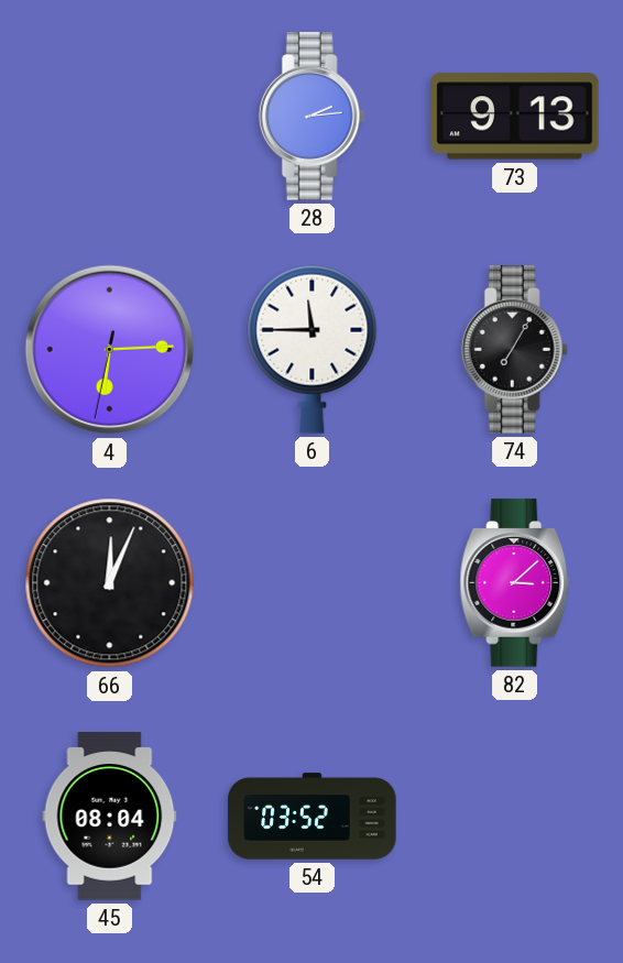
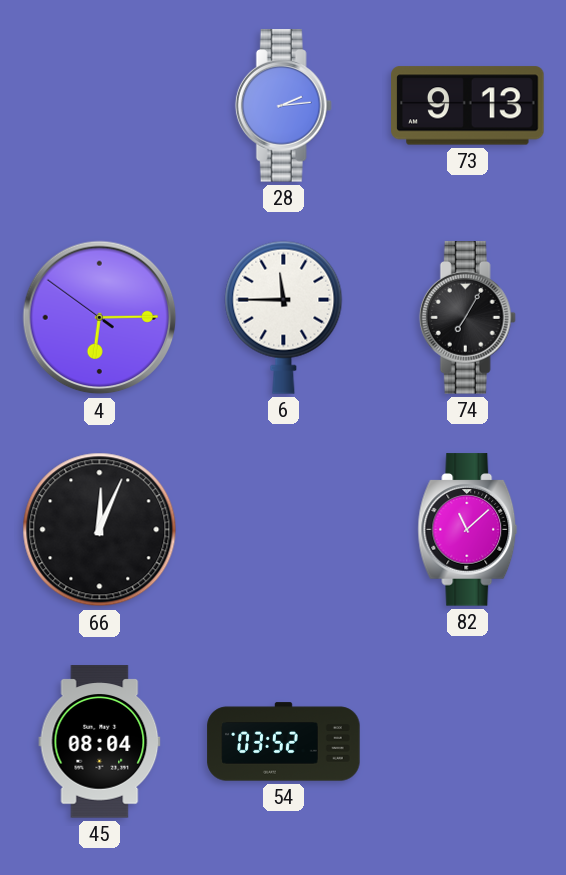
4: 6:14:32 -> 6:14:51 (100, 318)
82: 3:08 -> 11:08 (468, 530)
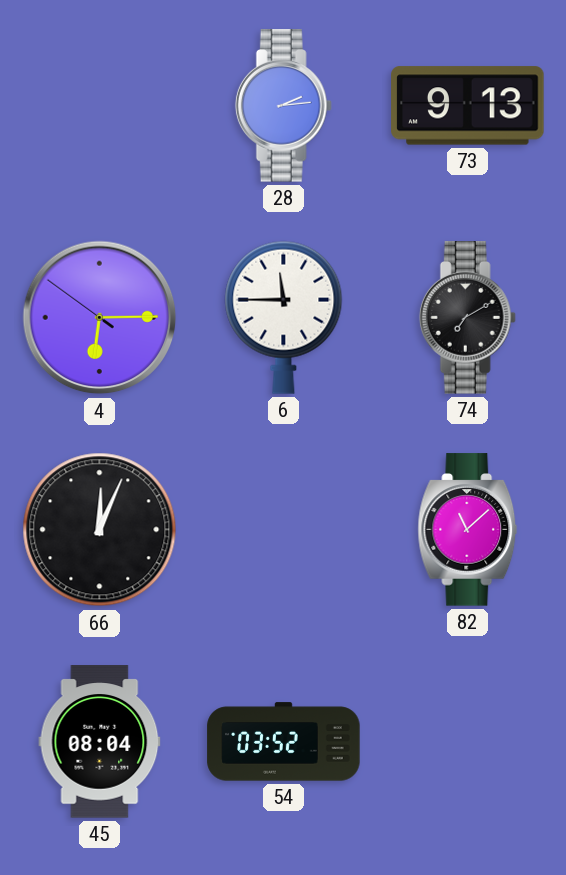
74: 7:05 -> 7:10 (467, 318)
